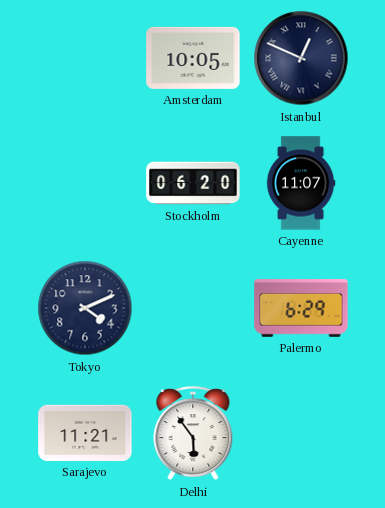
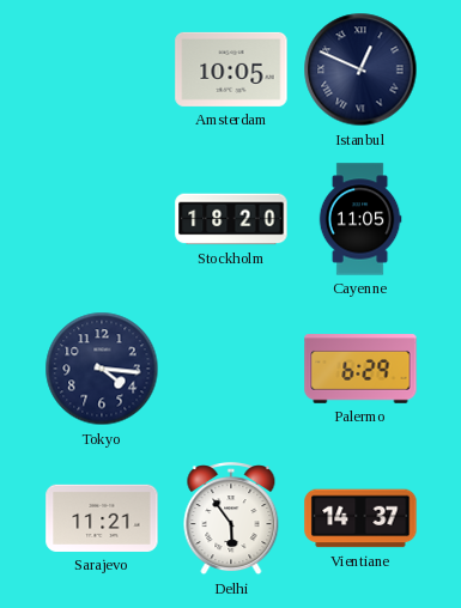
Stockholm: 06:20 -> 18:20 (231, 219)
Cayenne: 11:07 -> 11:05 (360, 219)
Tokyo: 4:11 -> 4:16 (102, 369)
Vientiane: none -> 14:37 (360, 518)
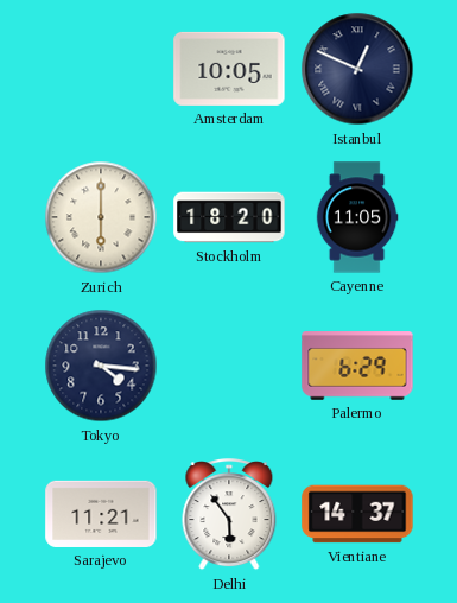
Zurich: none -> 6:00 (101, 217)
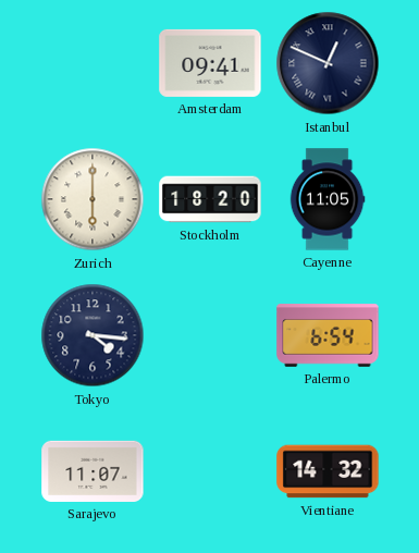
Amsterdam: 10:05 -> 09:41 (210, 63)
Palermo: 6:29 -> 6:54 (328, 335)
Sarajevo: 11:21 -> 11:07 (93, 471)
Delhi: 5:54 -> none (229, 515)
Vientiane: 14:37 -> 14:32 (328, 471)
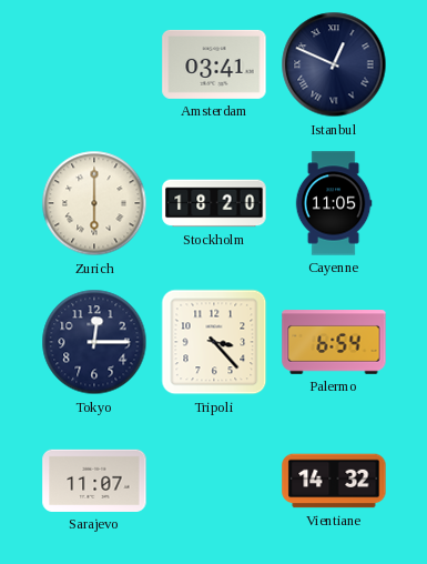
Amsterdam: 09:41 -> 03:41 (214, 64)
Tokyo: 4:16 -> 12:15 (94, 342)
Tripoli: none -> 3:23 (214, 342)
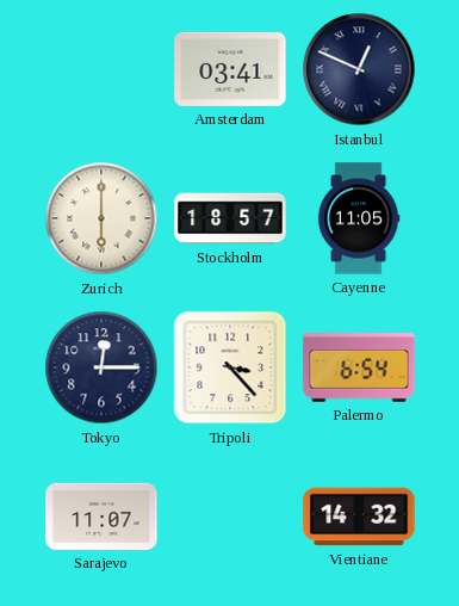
Stockholm: 18:20 -> 18:57 (230, 218)
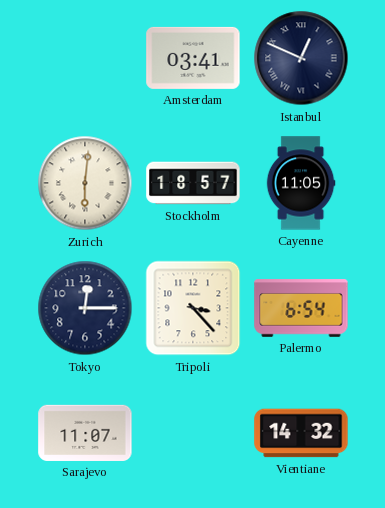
Zurich: 6:00 -> 6:01 (85, 183)
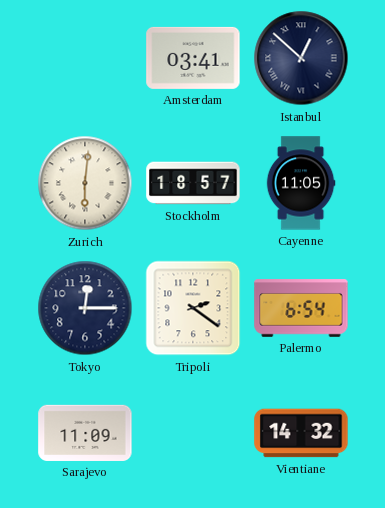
Istanbul: 12:49 -> 12:52 (301, 58)
Tripoli: 3:23 -> 2:21 (193, 308)
Sarajevo: 11:07 -> 11:09 (85, 433)
